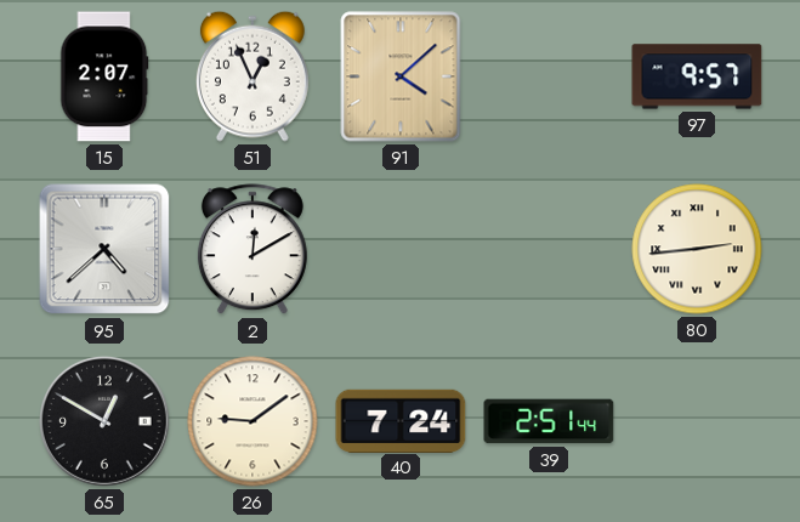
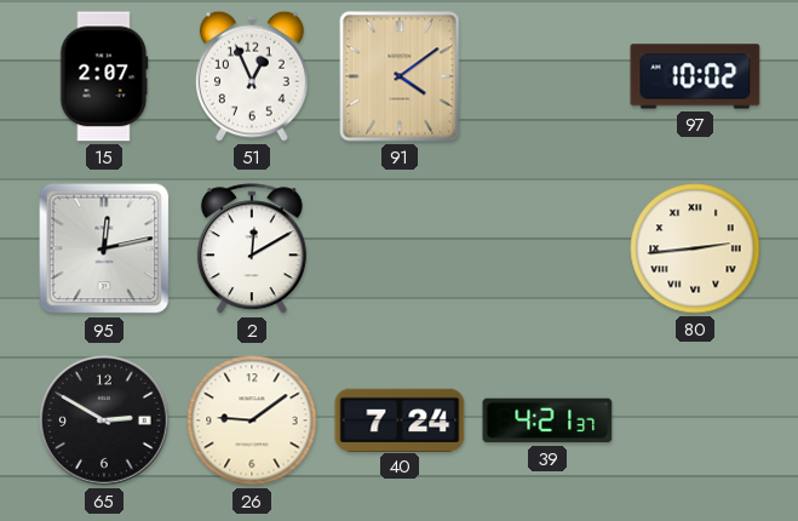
91: 4:08 -> 4:09 (400, 76)
97: 9:57 -> 10:02 (695, 76)
95: 4:38 -> 12:13 (104, 248)
65: 12:50 -> 2:50 (105, 422)
39: 2:51 -> 4:21 (547, 420)
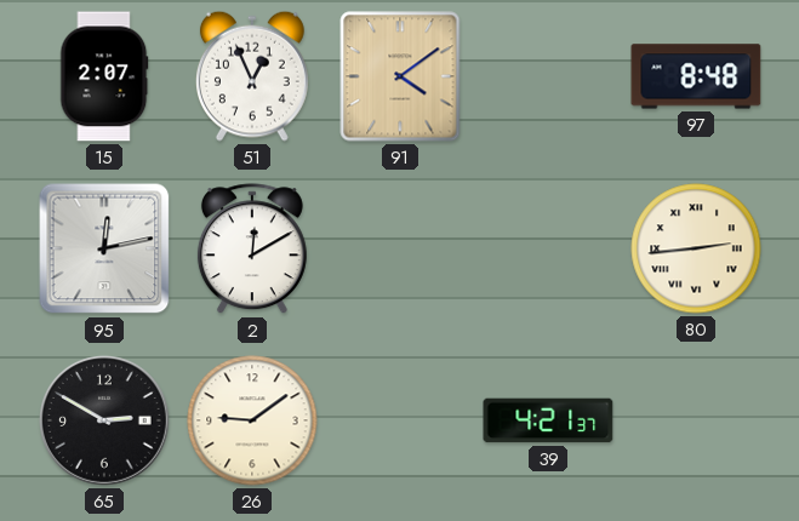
97: 10:02 -> 8:48 (696, 76)
40: 7:24 -> none (400, 419)
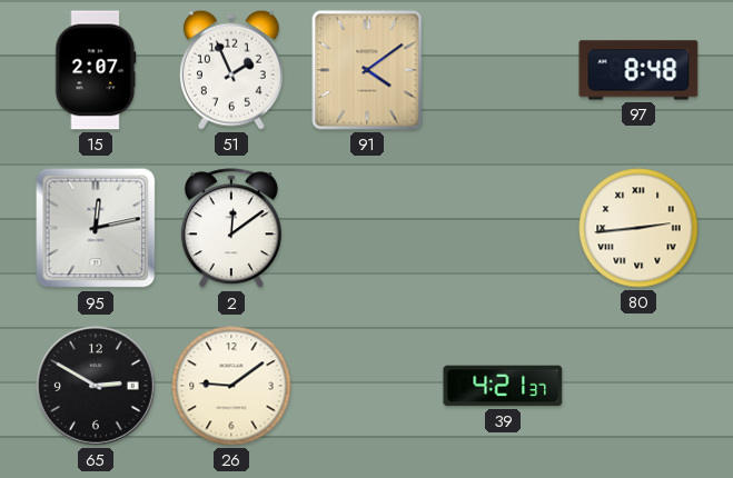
51: 12:56 -> 1:56 (231, 70)
2: 12:10 -> 12:09 (231, 229)
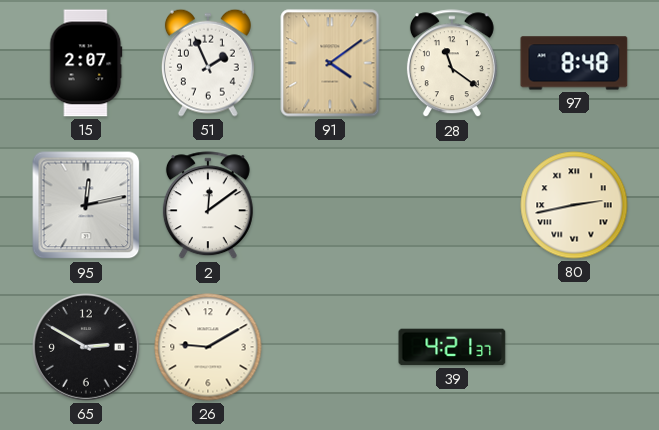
28: none -> 11:21 (452, 64)
80: 2:44 -> 2:43 (574, 205)
26: 9:09 -> 9:10 (208, 347)
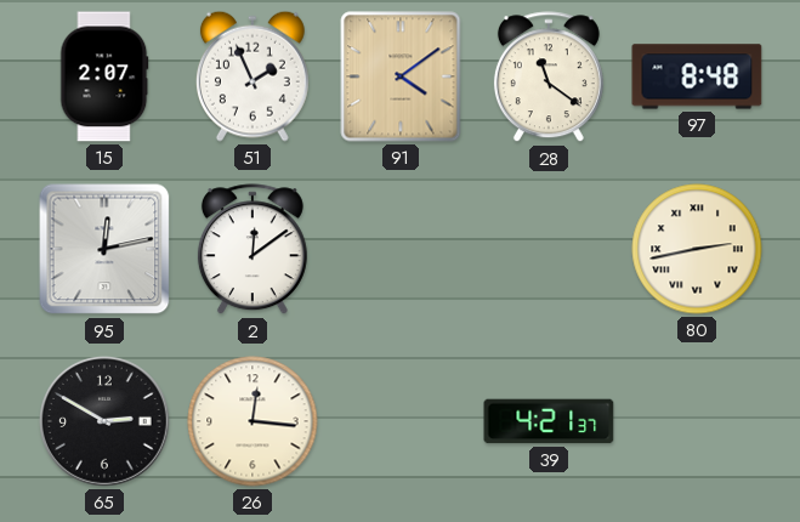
26: 9:10 -> 12:16 (253, 421)
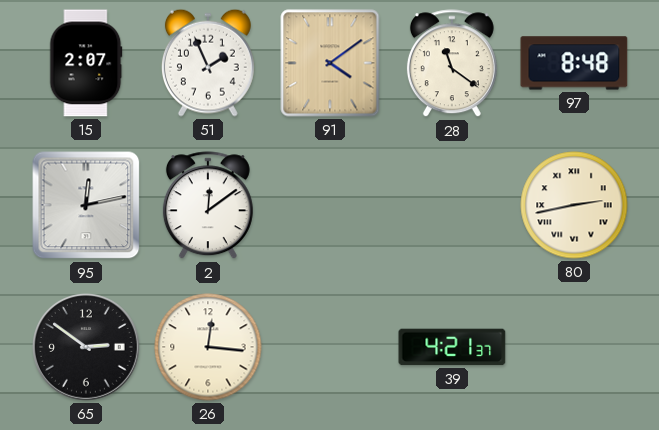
65: 2:50 -> 2:51 (87, 348)
